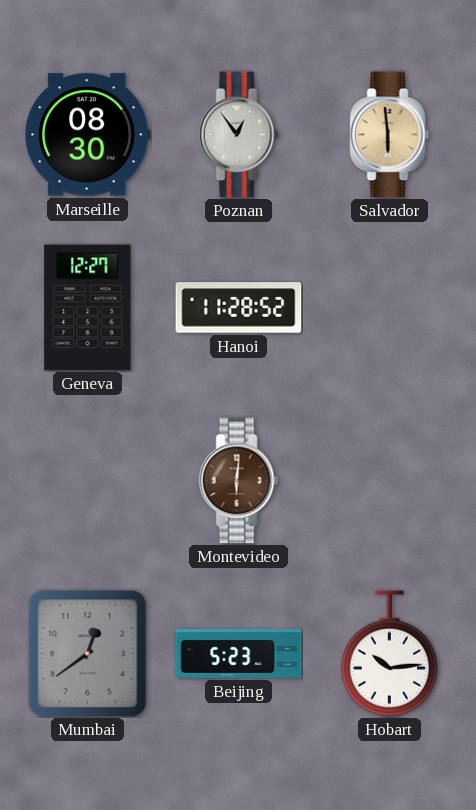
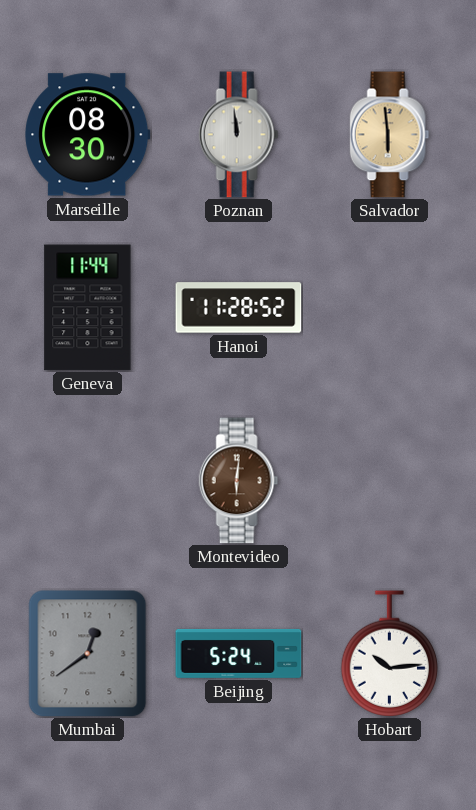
Poznan: 12:54 -> 11:59 (239, 135)
Geneva: 12:27 -> 11:44 (88, 308)
Beijing: 5:23 -> 5:24 (239, 654)
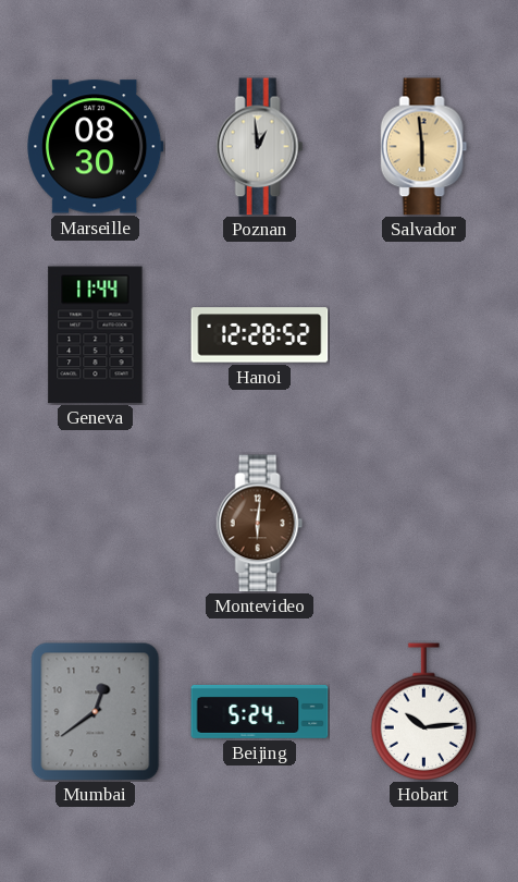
Poznan: 11:59 -> 12:59 (260, 147)
Hanoi: 11:28 -> 12:28 (260, 335)
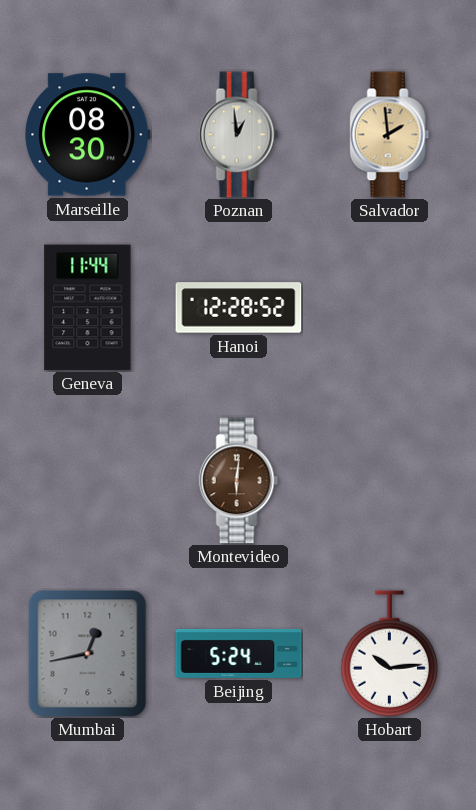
Salvador: 5:59 -> 1:59 (390, 135)
Mumbai: 12:39 -> 12:43 (88, 654)
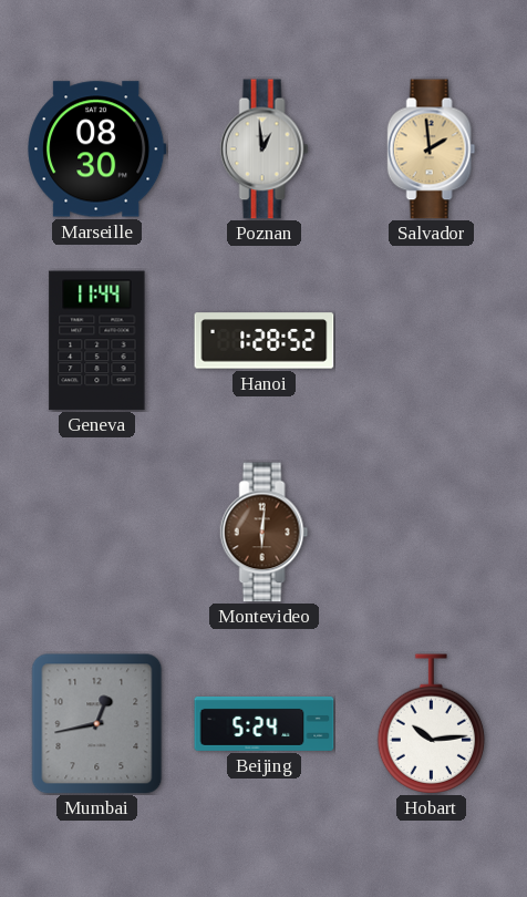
Hanoi: 12:28 -> 1:28 (265, 341)
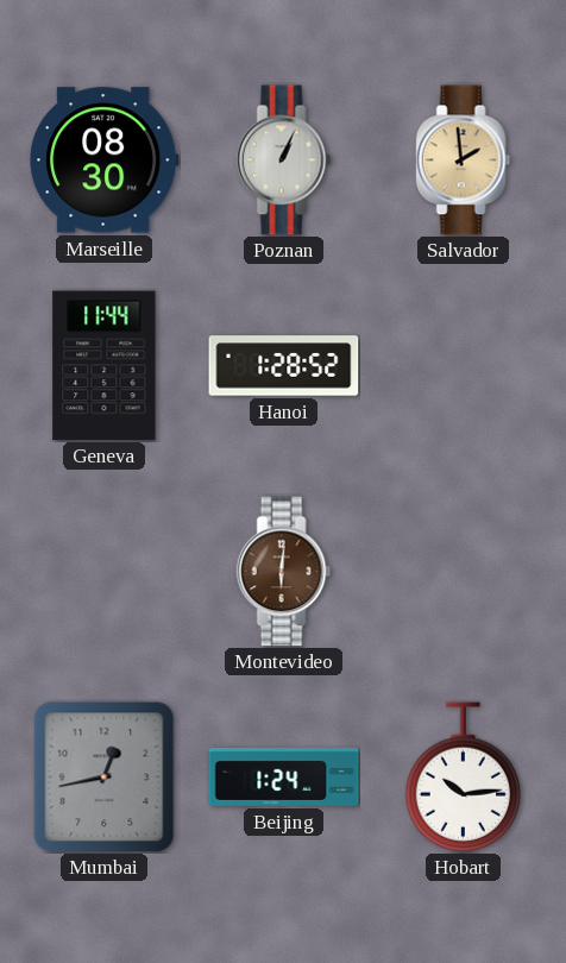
Poznan: 12:59 -> 1:04 (284, 160)
Beijing: 5:24 -> 1:24 (284, 778)
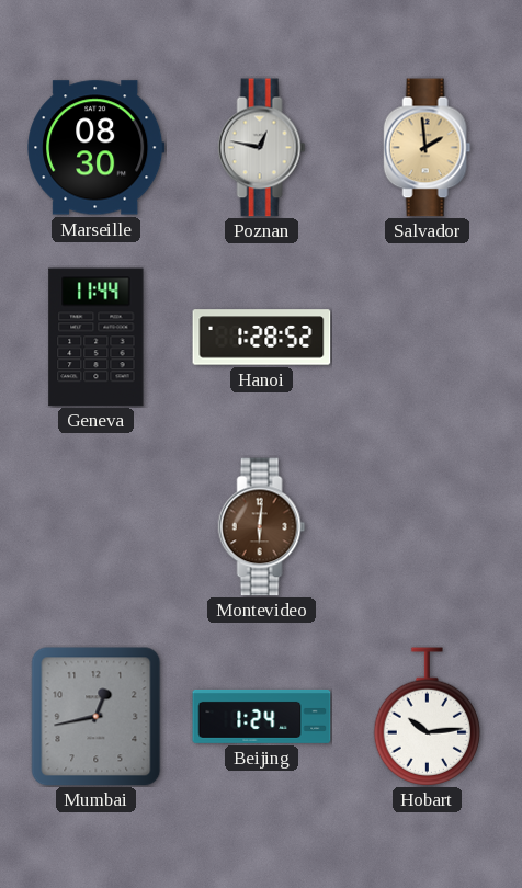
Poznan: 1:04 -> 12:47 (262, 148)
